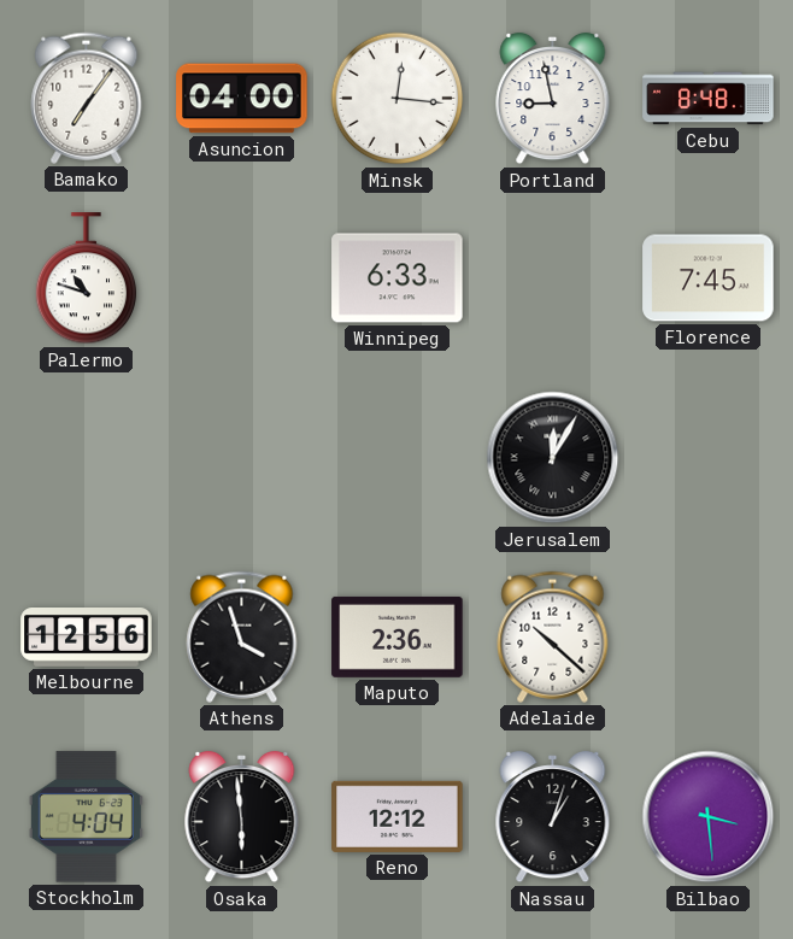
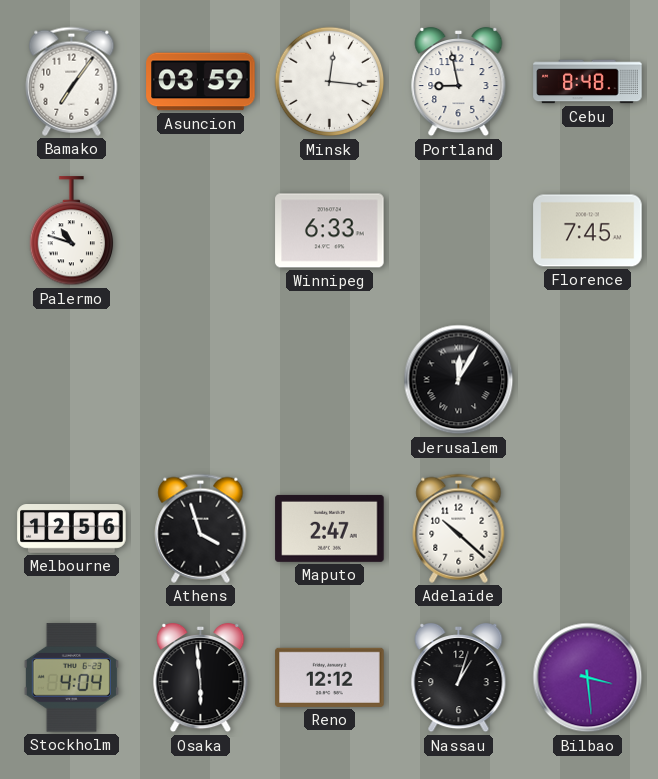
Asuncion: 04:00 -> 03:59 (201, 82)
Maputo: 2:36 -> 2:47 (330, 528)
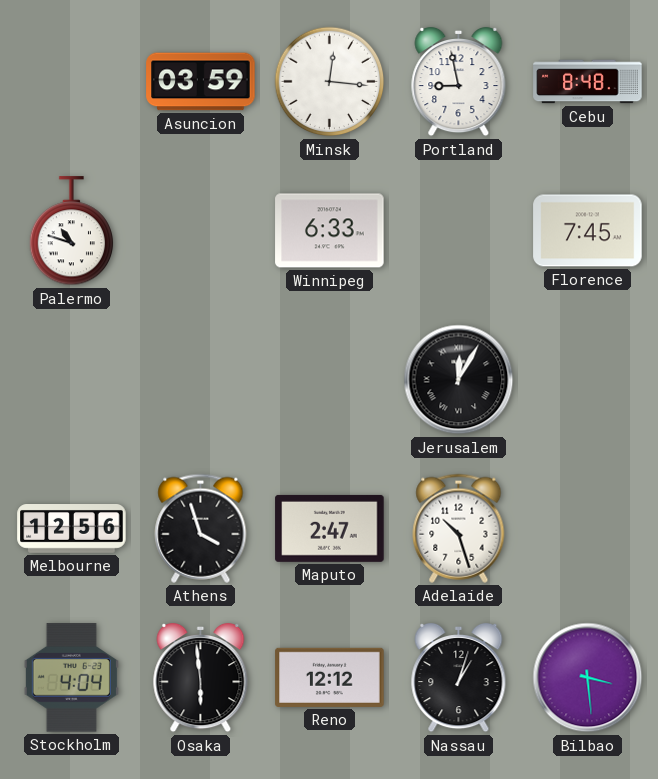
Bamako: 7:06 -> none (72, 81)
Adelaide: 10:22 -> 10:27 (459, 528)
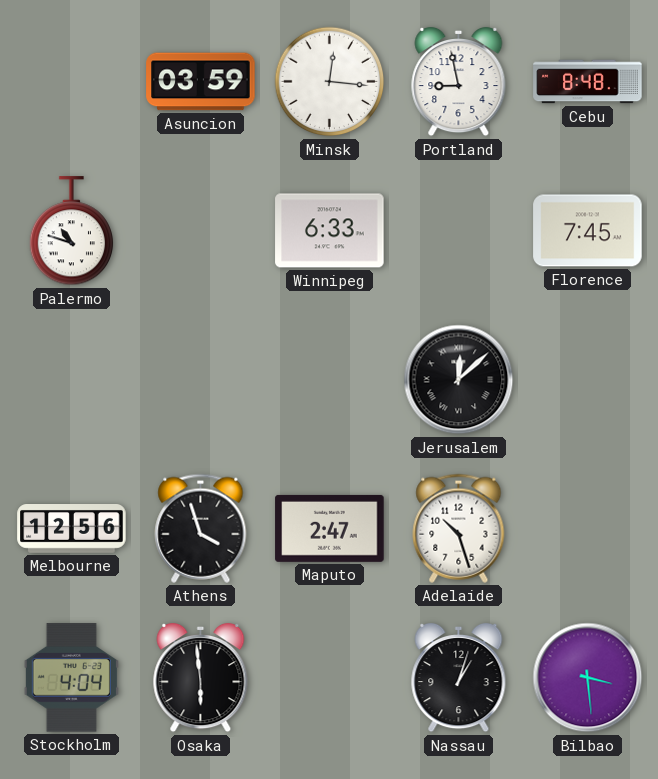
Jerusalem: 12:05 -> 12:08 (459, 380)
Reno: 12:12 -> none (330, 677)
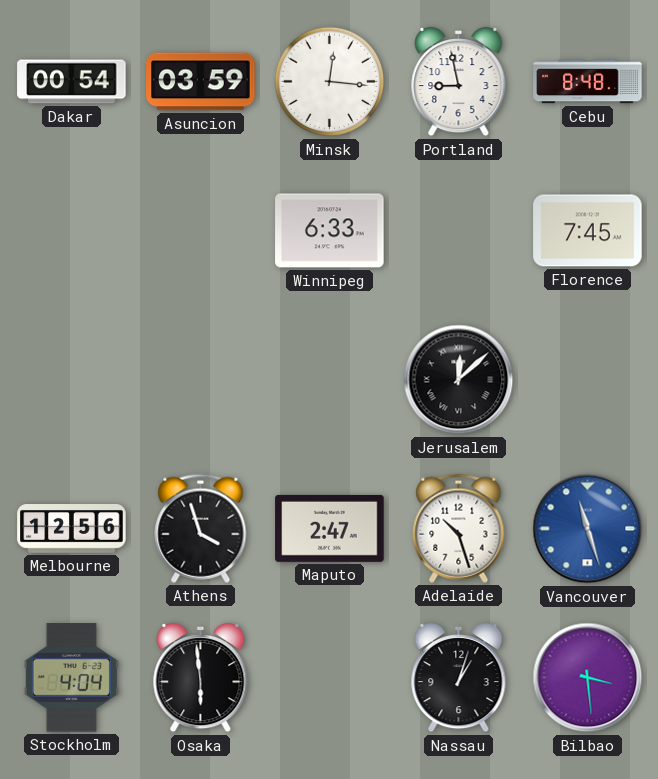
Dakar: none -> 00:54 (72, 82)
Palermo: 10:48 -> none (72, 231)
Vancouver: none -> 11:27 (588, 529)
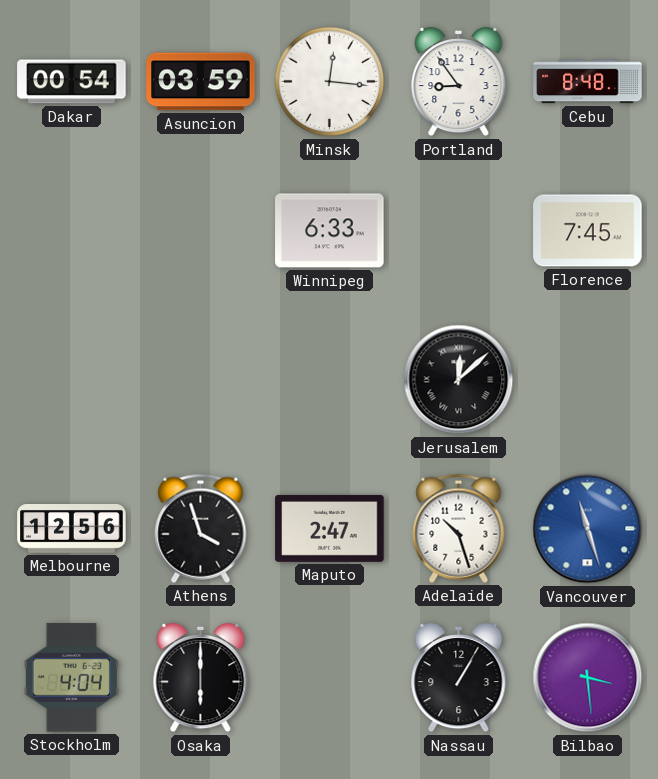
Portland: 8:58 -> 8:54 (459, 82)
Osaka: 5:59 -> 6:00 (201, 678)
Nassau: 1:03 -> 1:05 (459, 678)
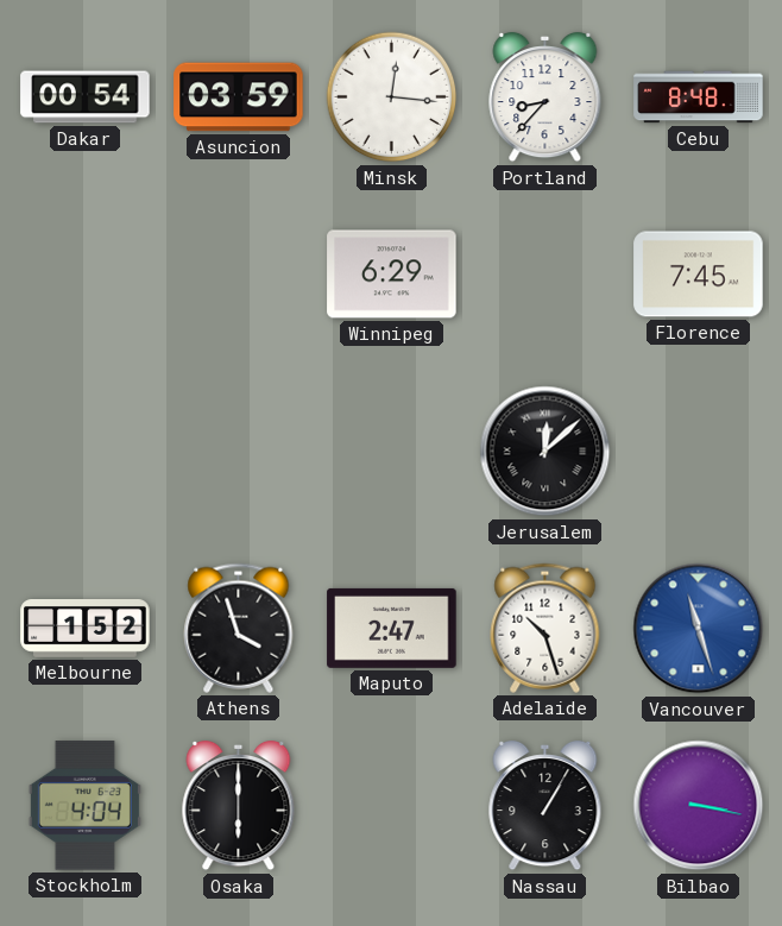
Portland: 8:54 -> 8:37 (545, 97)
Winnipeg: 6:33 -> 6:29 (392, 275)
Melbourne: 12:56 -> 1:52 (86, 629)
Bilbao: 3:29 -> 3:17 (699, 806)
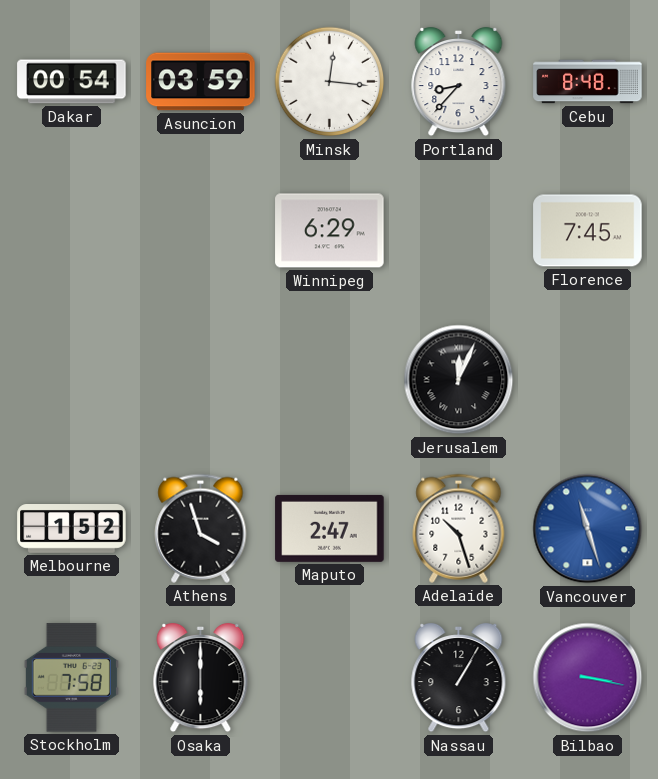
Jerusalem: 12:08 -> 12:04 (459, 380)
Stockholm: 4:04 -> 7:58 (71, 678)
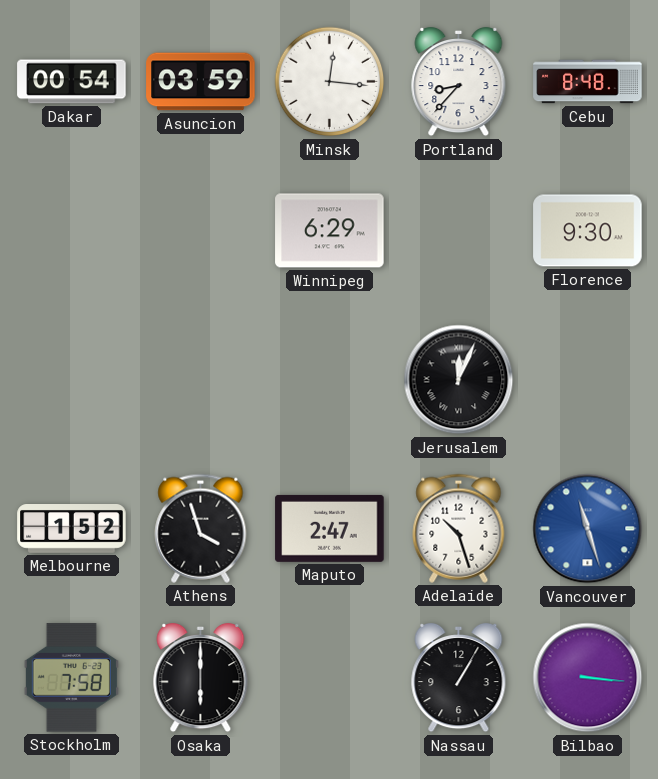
Florence: 7:45 -> 9:30 (588, 231)
Bilbao: 3:17 -> 3:16 (588, 678)
